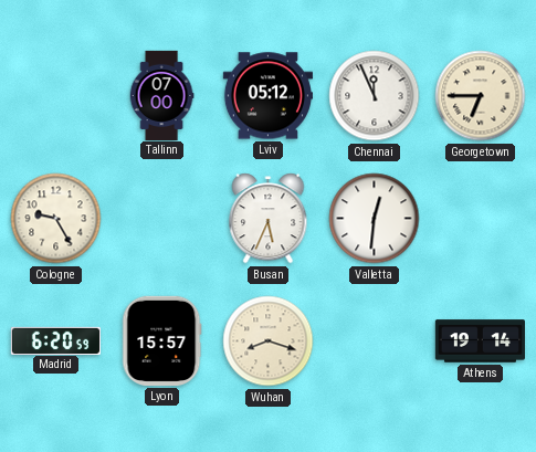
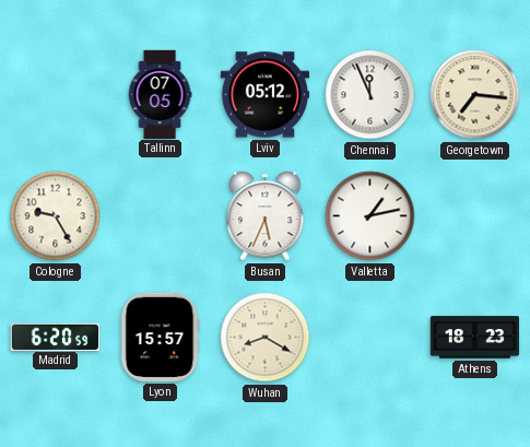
Tallinn: 07:00 -> 07:05 (160, 94)
Georgetown: 6:45 -> 7:16 (475, 95)
Valletta: 12:31 -> 1:13 (370, 216)
Wuhan: 8:18 -> 8:20 (266, 338)
Athens: 19:14 -> 18:23 (474, 338)
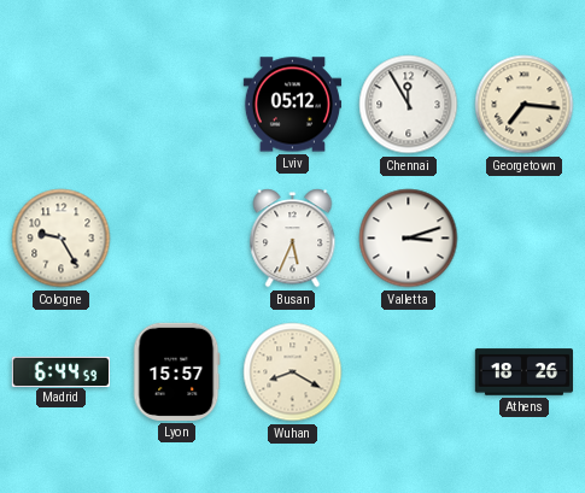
Tallinn: 07:05 -> none (160, 94)
Chennai: 11:56 -> 11:55 (409, 105)
Valletta: 1:13 -> 3:12 (409, 239)
Madrid: 6:20 -> 6:44 (60, 371)
Athens: 18:23 -> 18:26 (523, 372)
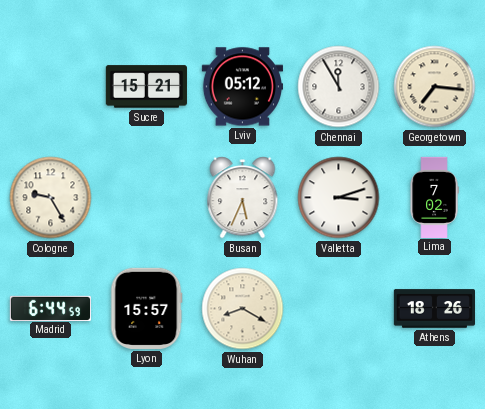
Sucre: none -> 15:21 (146, 87)
Lima: none -> 7:02 (434, 197)
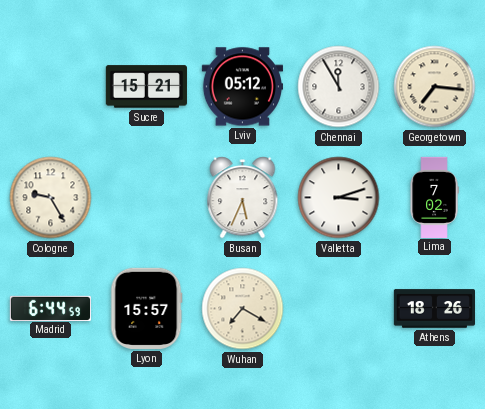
Wuhan: 8:20 -> 7:20 (243, 309)
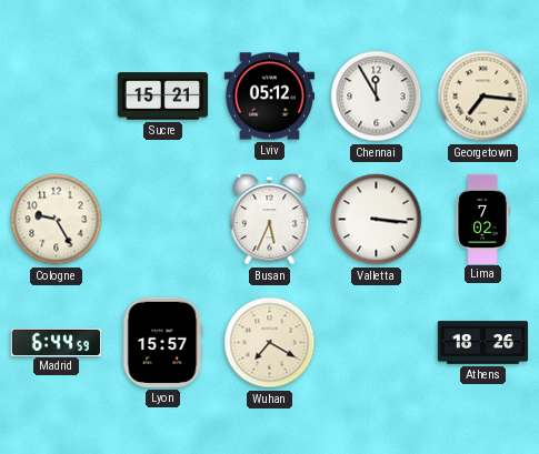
Valletta: 3:12 -> 3:16 (377, 220)
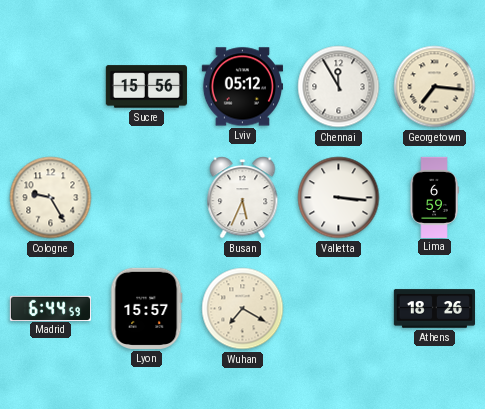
Sucre: 15:21 -> 15:56 (146, 87)
Lima: 7:02 -> 6:59 (434, 197)
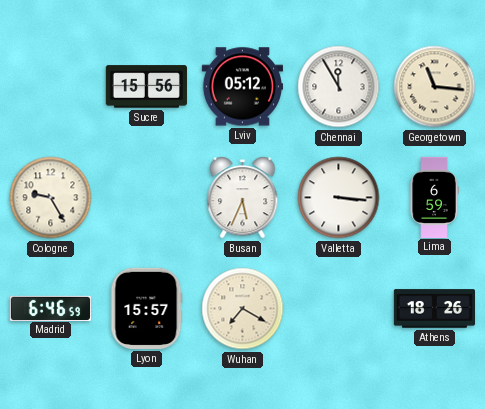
Georgetown: 7:16 -> 11:16 (435, 87)
Madrid: 6:44 -> 6:46 (50, 308)
